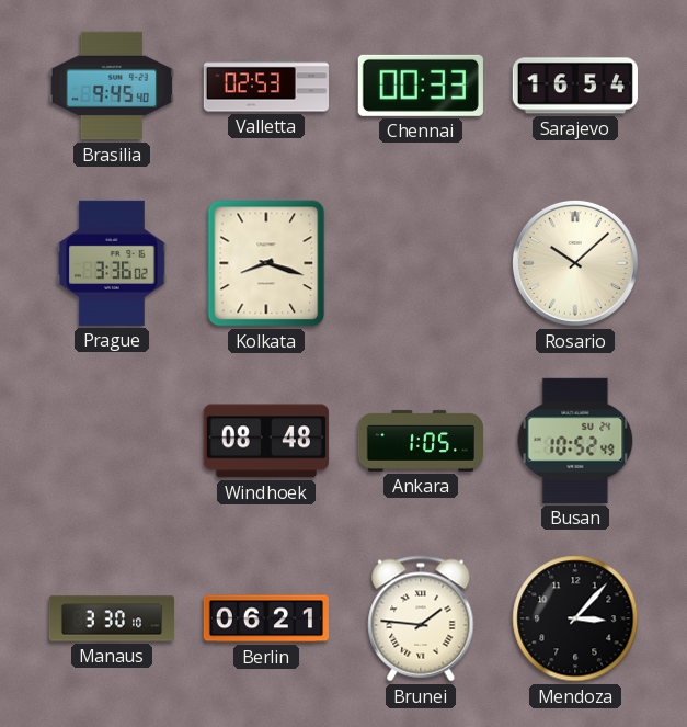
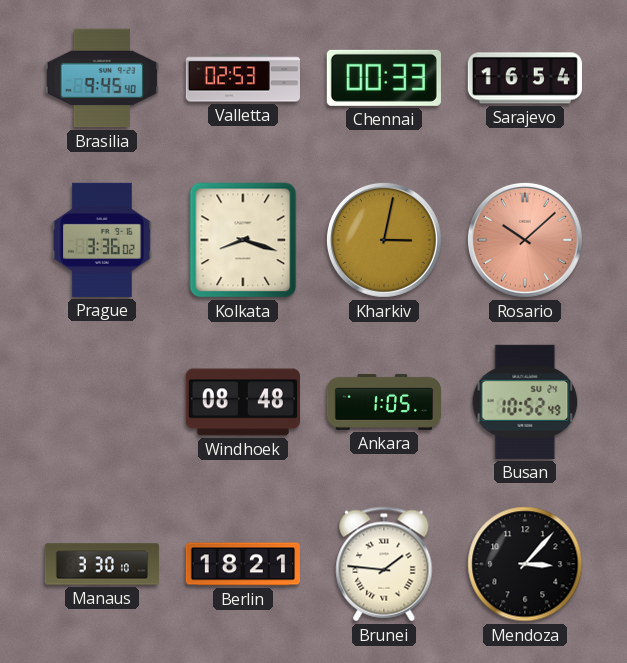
Kharkiv: none -> 3:02 (384, 240)
Rosario dial: cream -> salmon (525, 240)
Berlin: 06:21 -> 18:21 (242, 564)
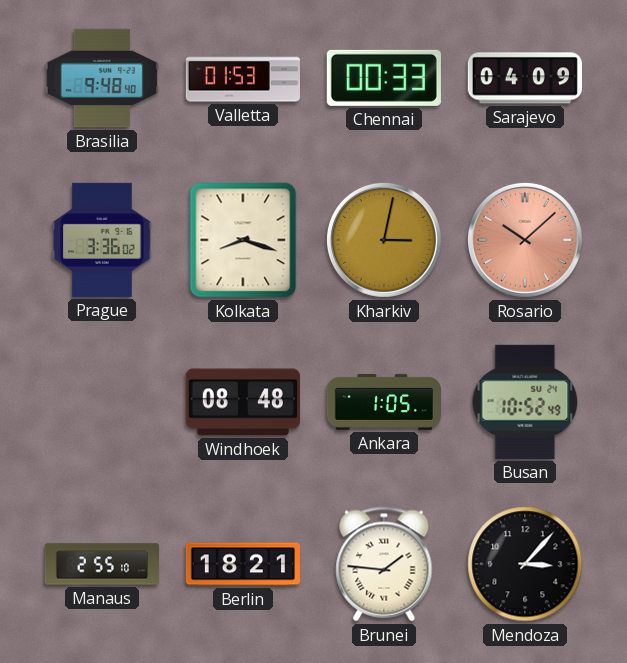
Brasilia: 9:45 -> 9:48 (102, 78)
Valletta: 02:53 -> 01:53 (242, 78)
Sarajevo: 16:54 -> 04:09 (525, 78)
Manaus: 3:30 -> 2:55 (101, 564)
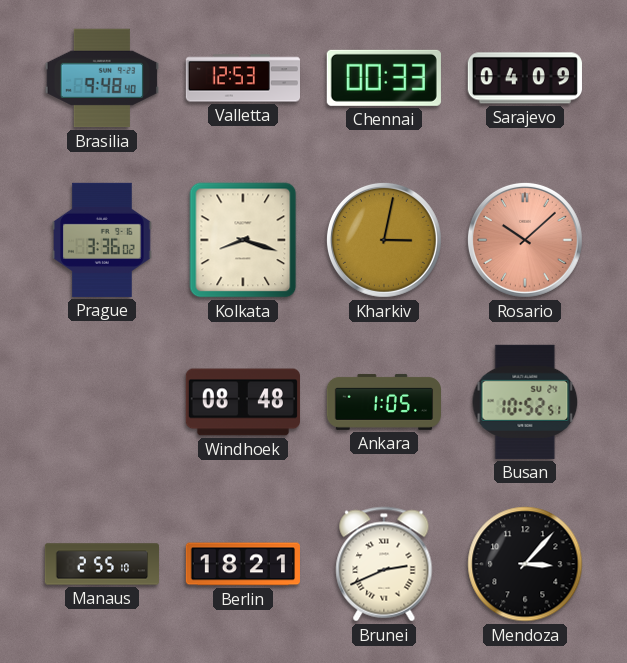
Valletta: 01:53 -> 12:53 (242, 78)
Busan: 10:52:49 -> 10:52:51 (525, 402)
Brunei: 1:46 -> 2:41 (384, 564)
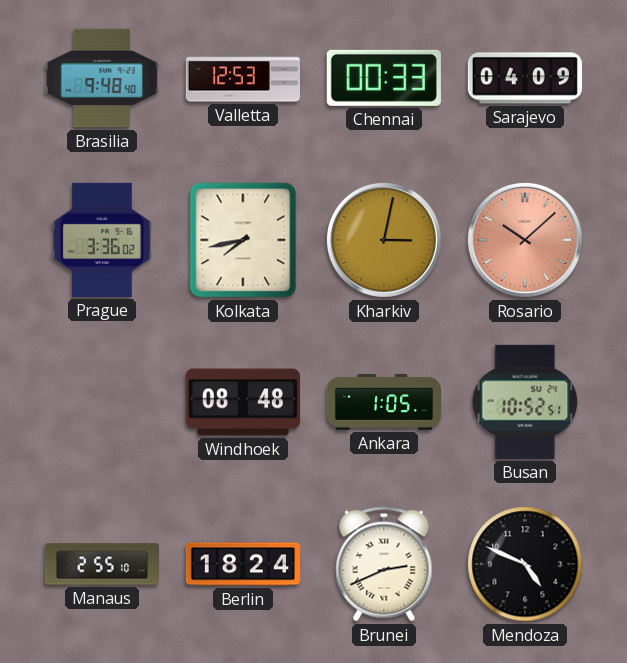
Kolkata: 8:18 -> 7:43 (243, 240)
Berlin: 18:21 -> 18:24 (242, 564)
Mendoza: 3:07 -> 4:49 (525, 564)
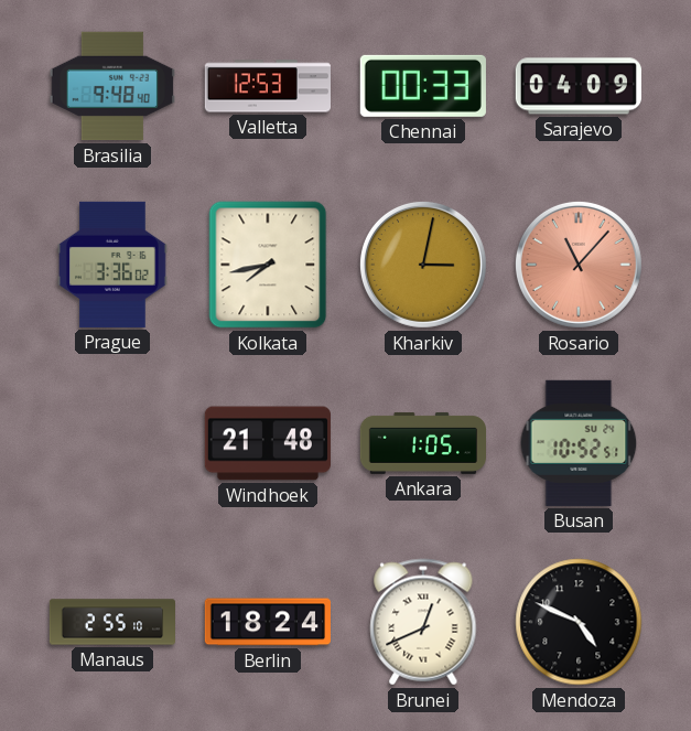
Rosario: 10:08 -> 11:07 (579, 265)
Windhoek: 08:48 -> 21:48 (268, 443)
Brunei: 2:41 -> 12:41 (423, 622)
